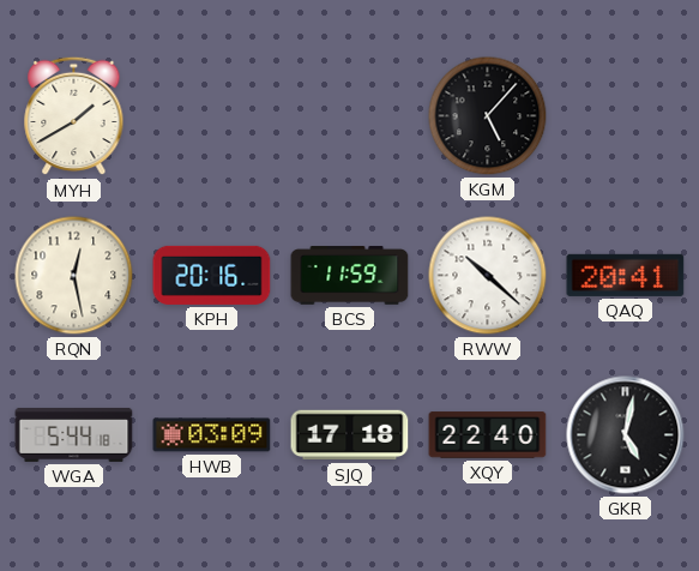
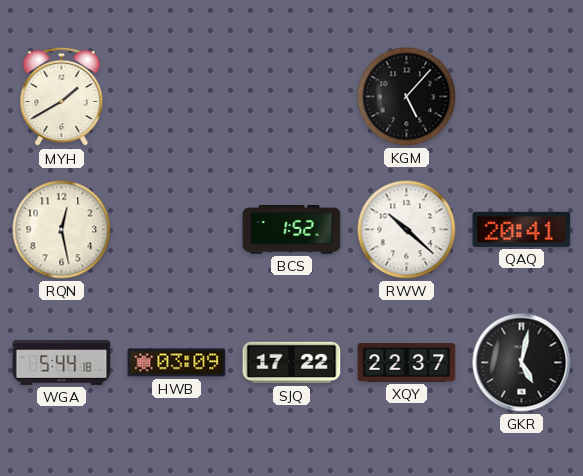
KPH: 20:16 -> none (212, 275)
BCS: 11:59 -> 1:52 (292, 230)
SJQ: 17:18 -> 17:22 (292, 363)
XQY: 22:40 -> 22:37 (407, 363)
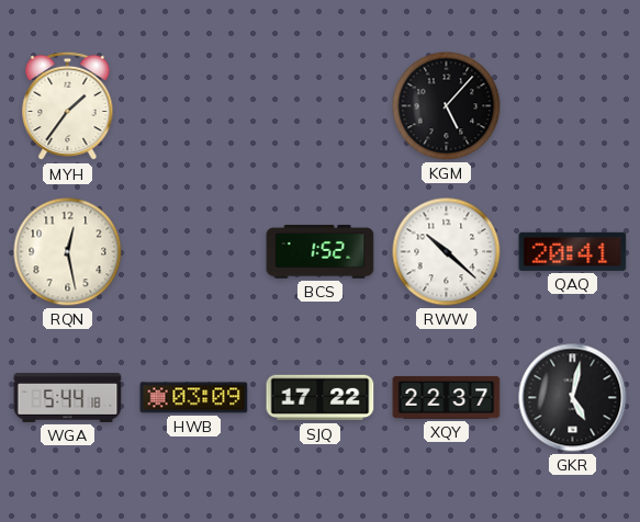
MYH: 1:40 -> 1:36 (68, 106)
